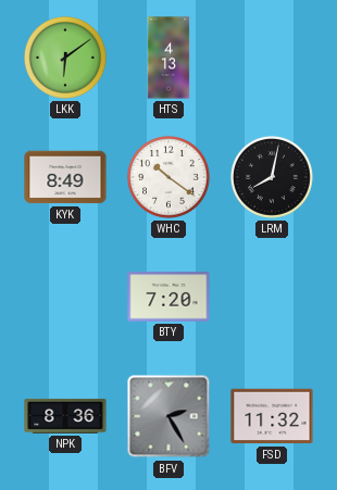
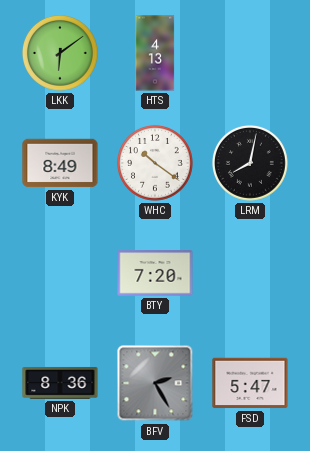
FSD: 11:32 -> 5:47 (250, 383)
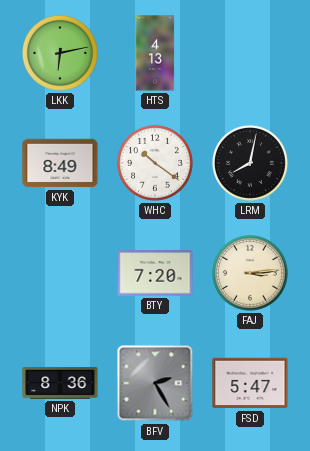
LKK: 6:09 -> 6:13 (60, 53)
FAJ: none -> 3:14 (250, 273)
